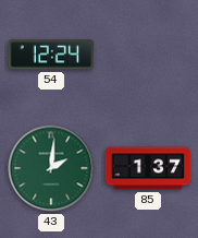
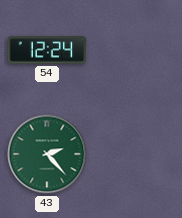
43: 2:01 -> 2:23 (47, 154)
85: 1:37 -> none (148, 168)
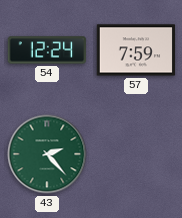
57: none -> 7:59 (136, 50)
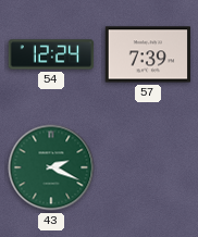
57: 7:59 -> 7:39 (148, 54)
43: 2:23 -> 2:19 (51, 167)
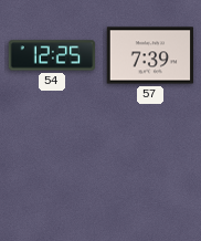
54: 12:24 -> 12:25 (52, 55)
43: 2:19 -> none (51, 167)
